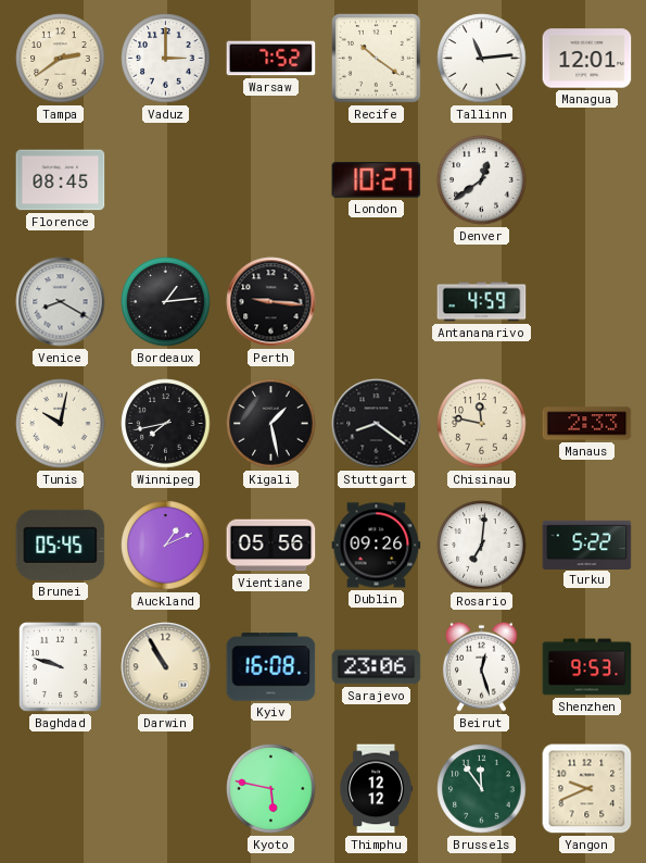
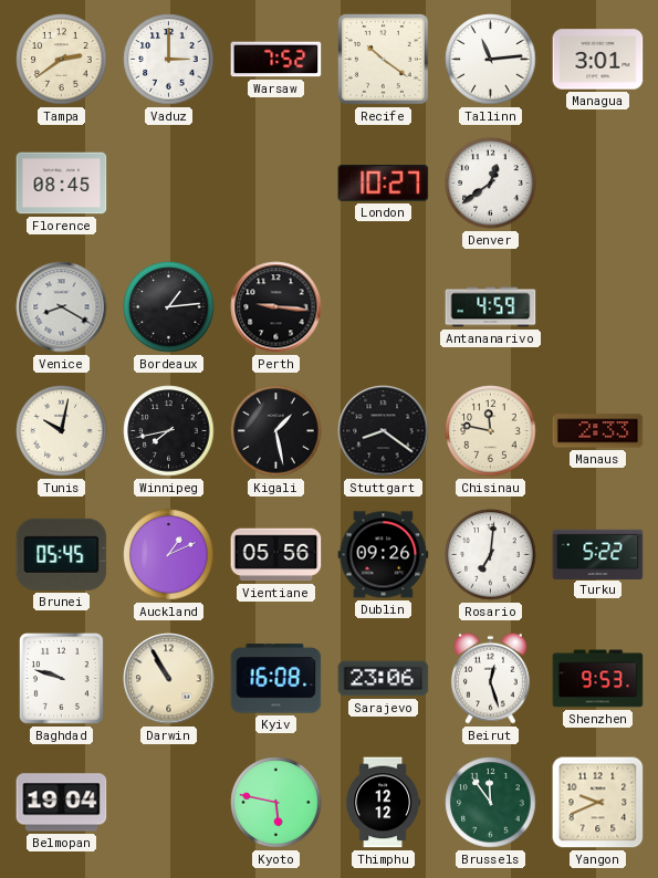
Managua: 12:01 -> 3:01 (598, 60)
Belmopan: none -> 19:04 (62, 803)
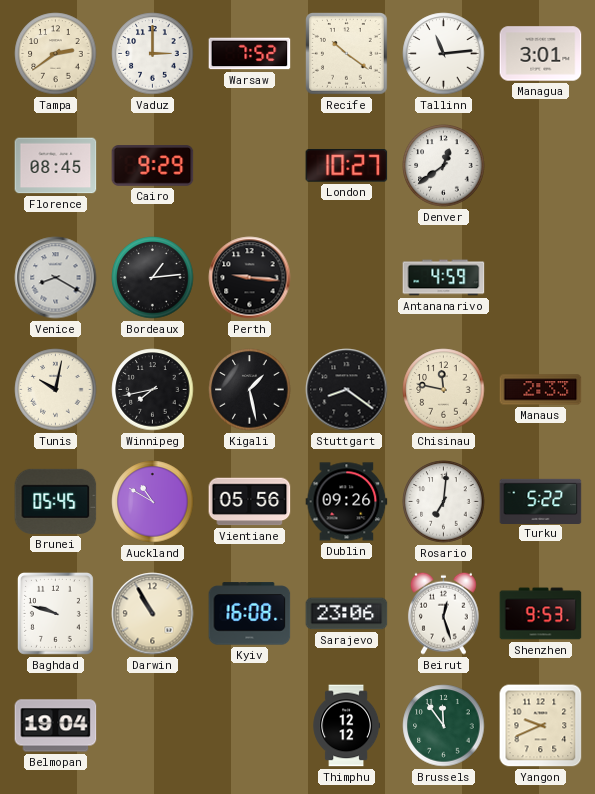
Cairo: none -> 9:29 (153, 166)
Auckland: 1:11 -> 10:50 (153, 502)
Kyoto: 5:47 -> none (276, 803)
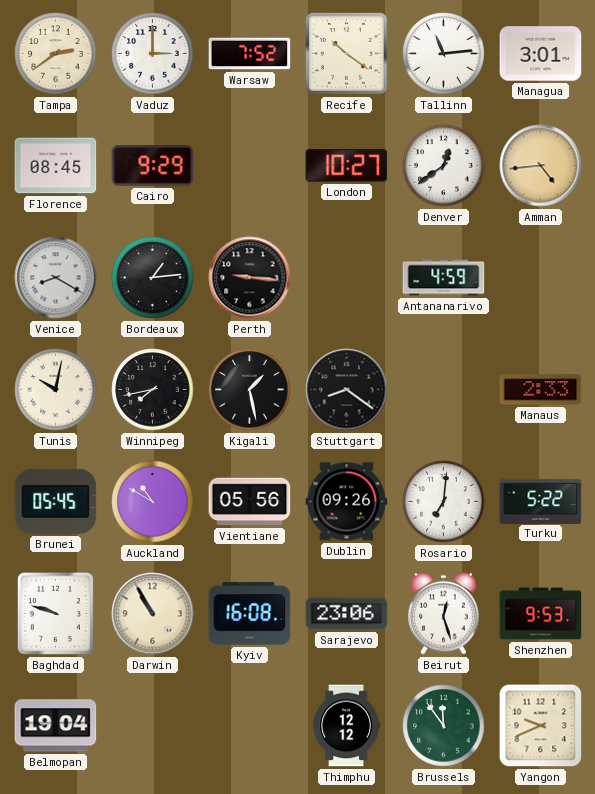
Amman: none -> 4:44 (541, 166)
Chisinau: 11:47 -> none (444, 390)
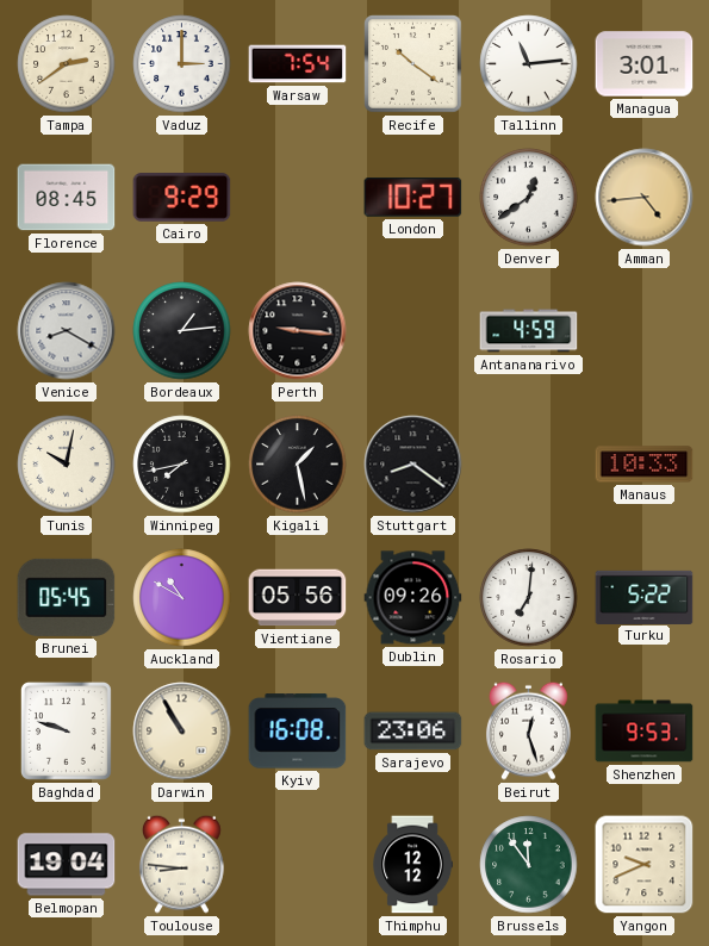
Warsaw: 7:52 -> 7:54 (298, 64)
Manaus: 2:33 -> 10:33 (645, 465)
Toulouse: none -> 8:46 (181, 864)
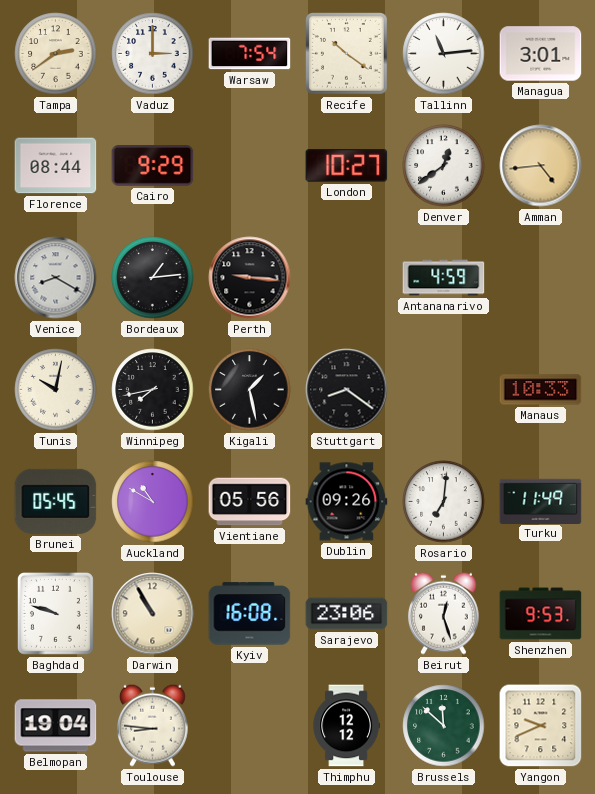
Florence: 08:45 -> 08:44 (56, 166)
Turku: 5:22 -> 11:49 (541, 501)
Brussels: 11:54 -> 11:52 (444, 726)
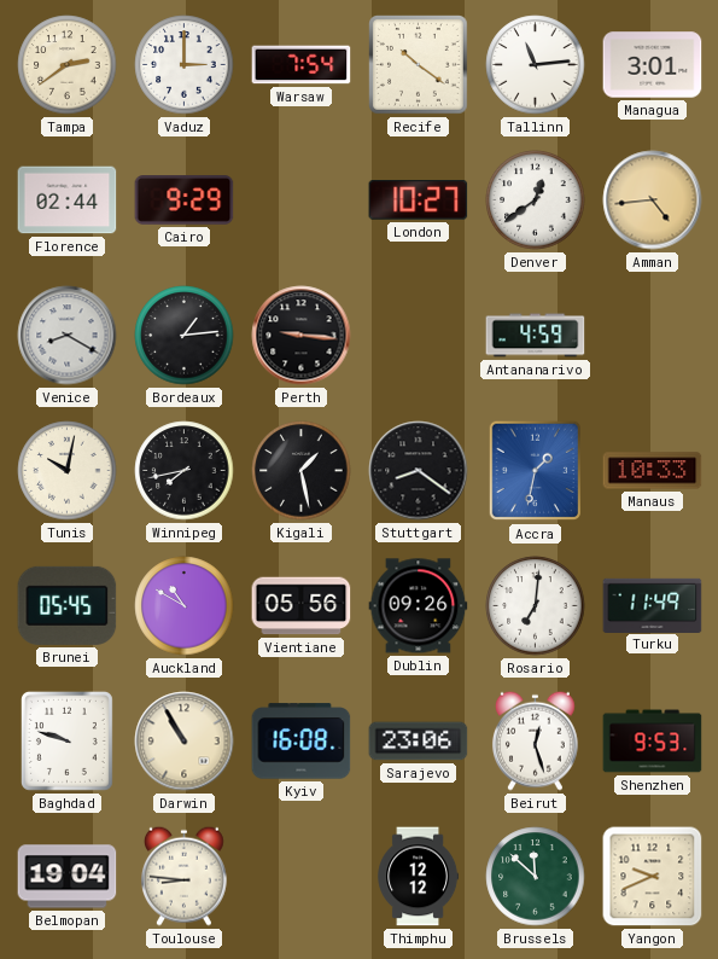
Florence: 08:44 -> 02:44 (68, 200)
Accra: none -> 1:32 (536, 471)
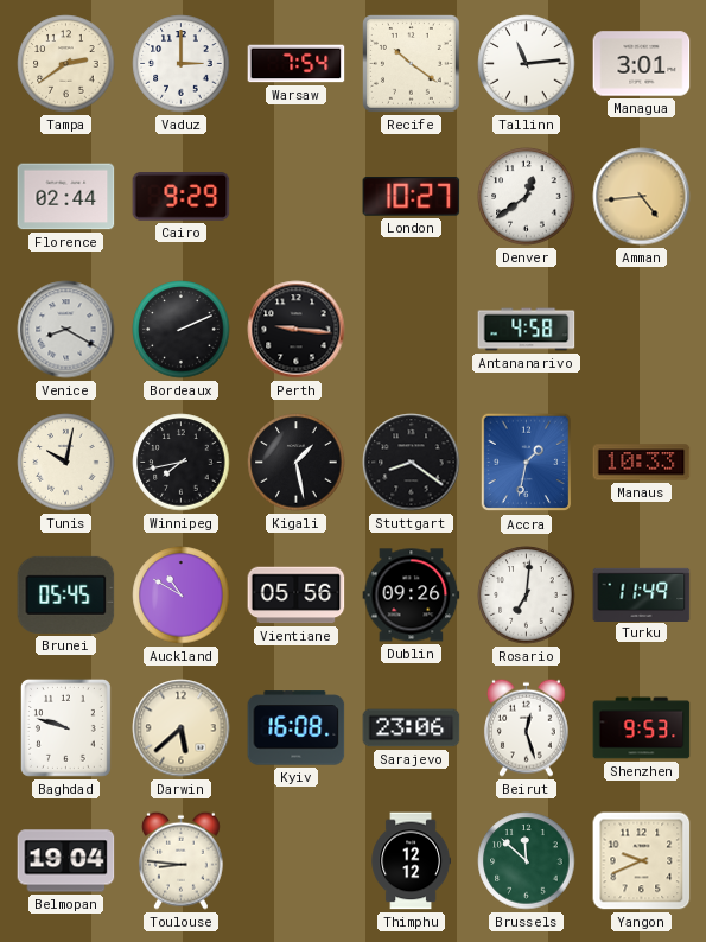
Bordeaux: 1:14 -> 2:11 (182, 330)
Antananarivo: 4:59 -> 4:58 (527, 330)
Darwin: 10:55 -> 5:38 (182, 728)
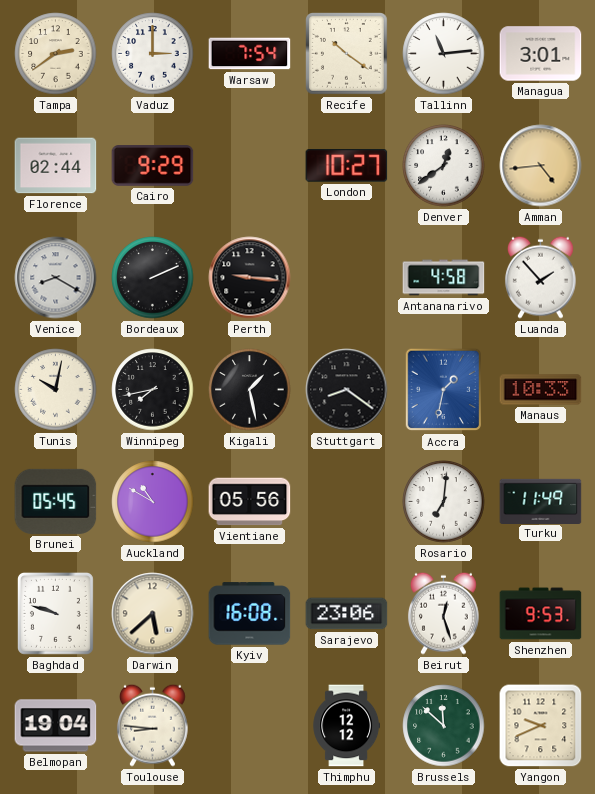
Luanda: none -> 1:53 (540, 277)
Dublin: 09:26 -> none (412, 596)
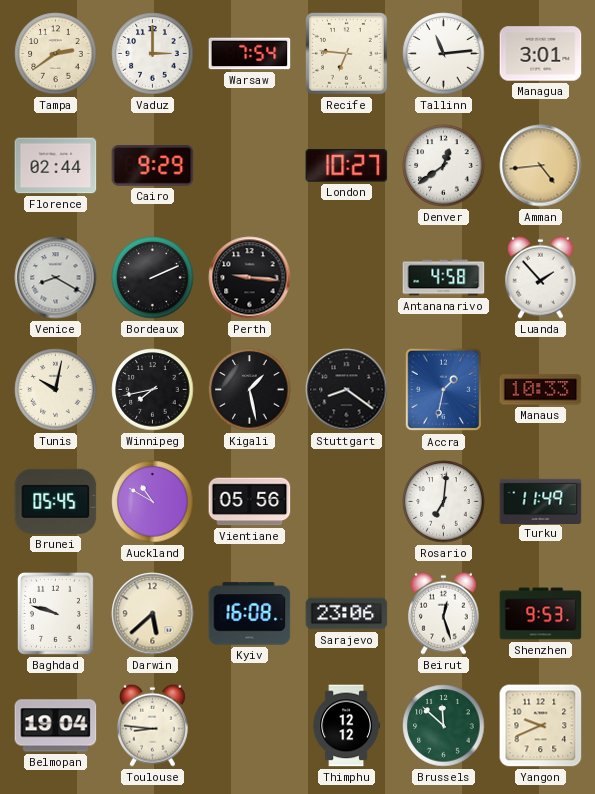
Recife: 10:21 -> 6:46 (347, 54)
